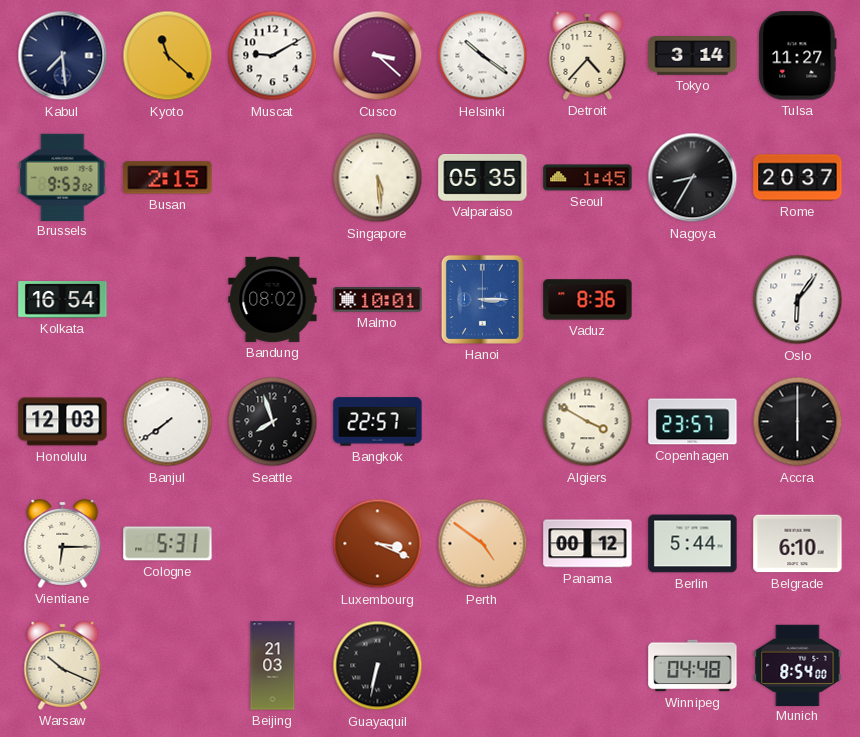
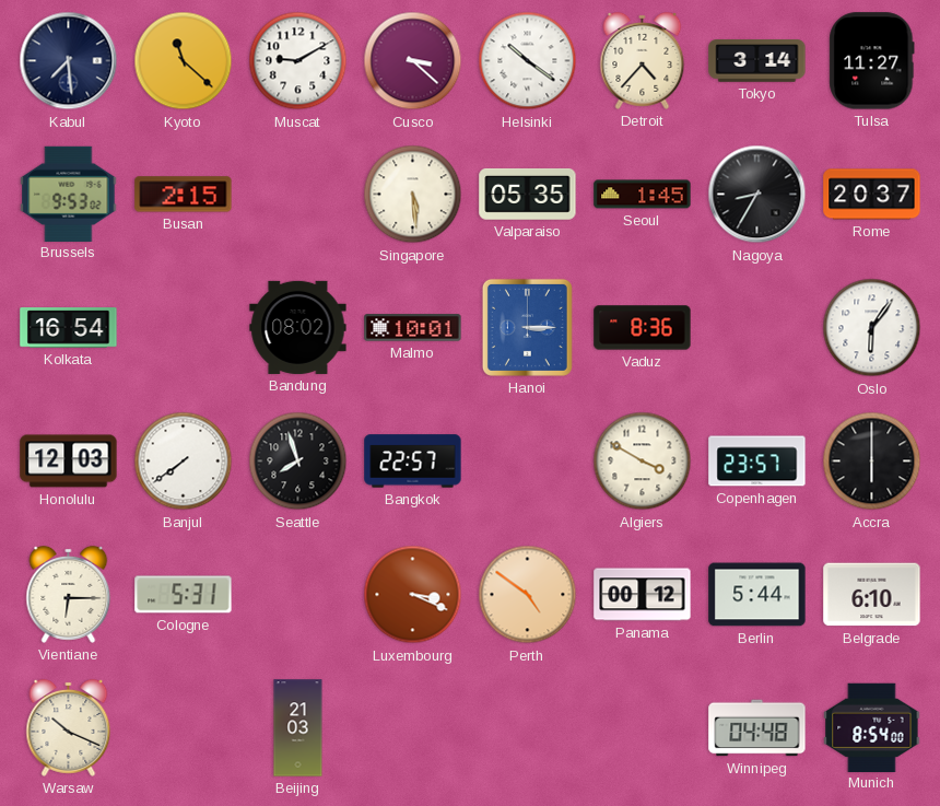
Guayaquil: 6:32 -> none (378, 666)
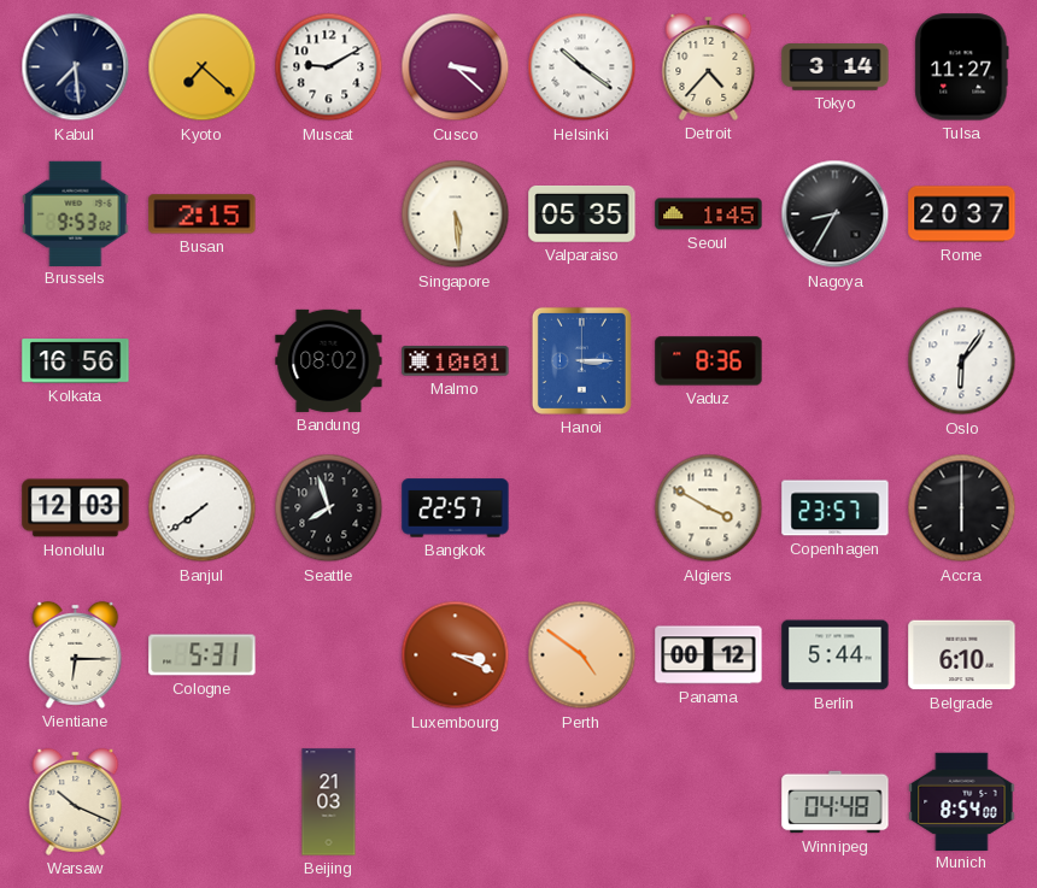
Kyoto: 11:22 -> 7:22 (203, 67)
Kolkata: 16:54 -> 16:56 (76, 361)
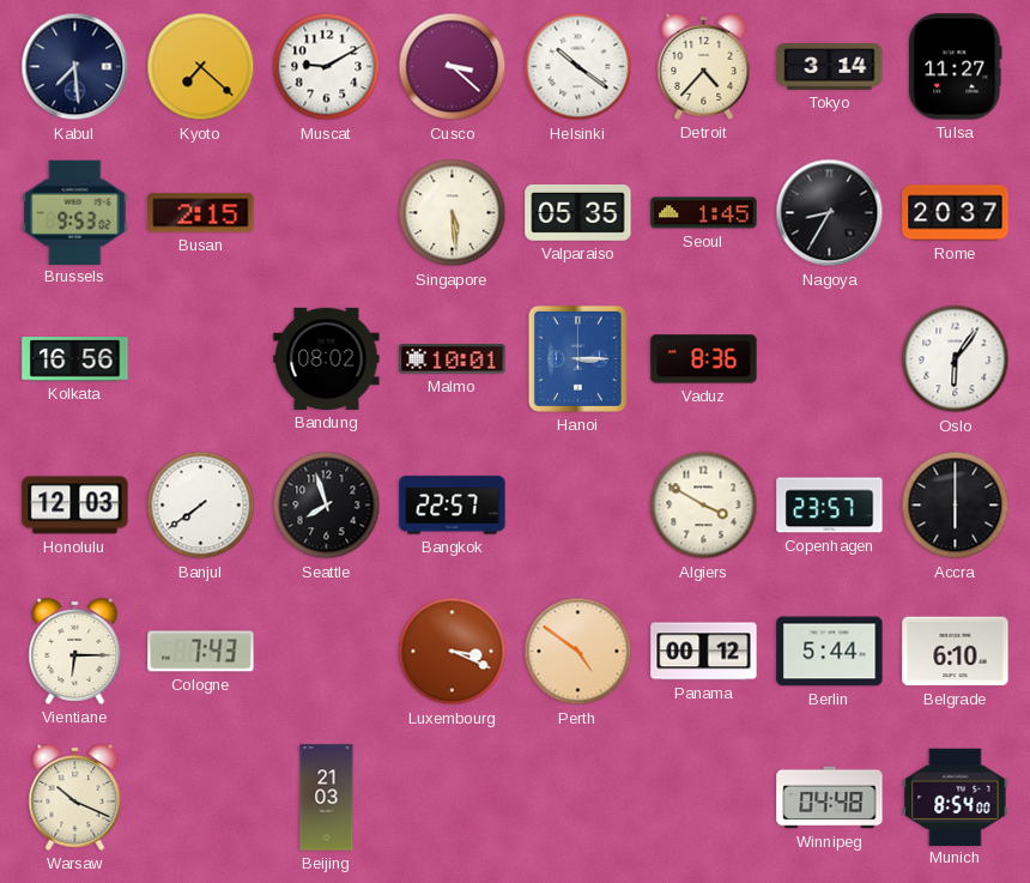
Cologne: 5:31 -> 7:43 (201, 652)
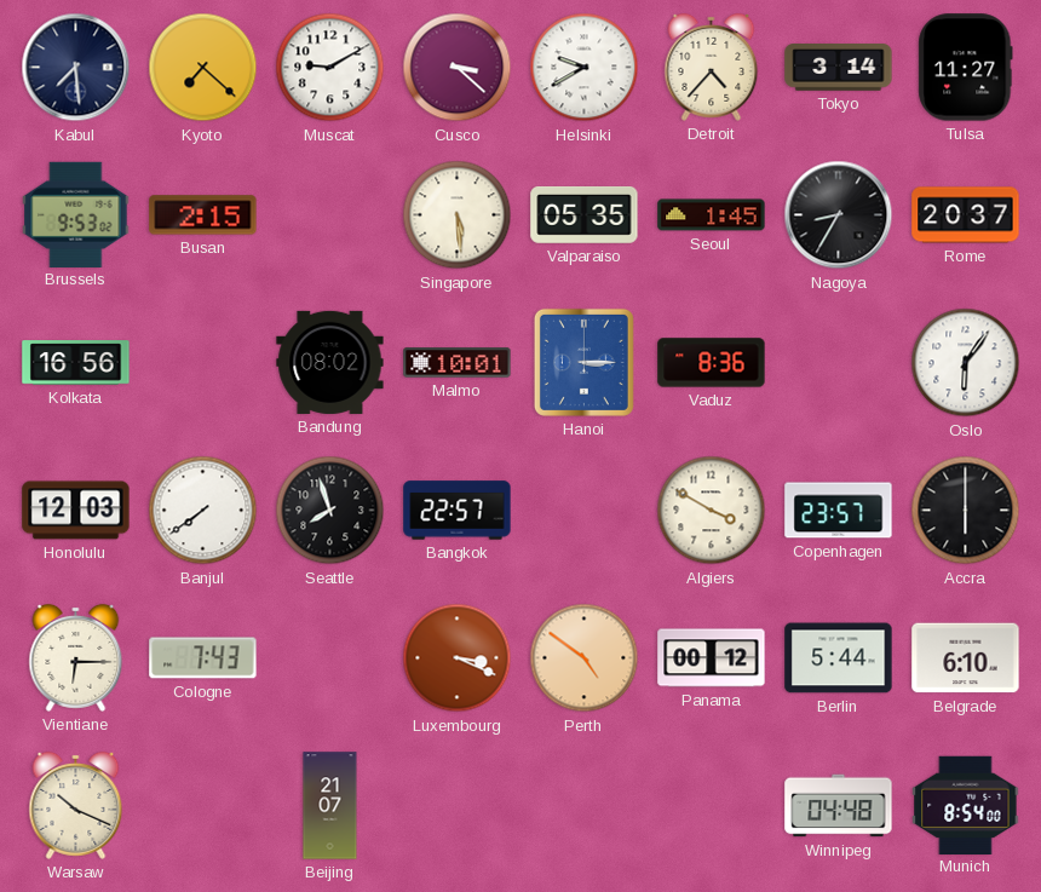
Helsinki: 10:21 -> 9:40 (585, 68)
Beijing: 21:03 -> 21:07 (330, 806)
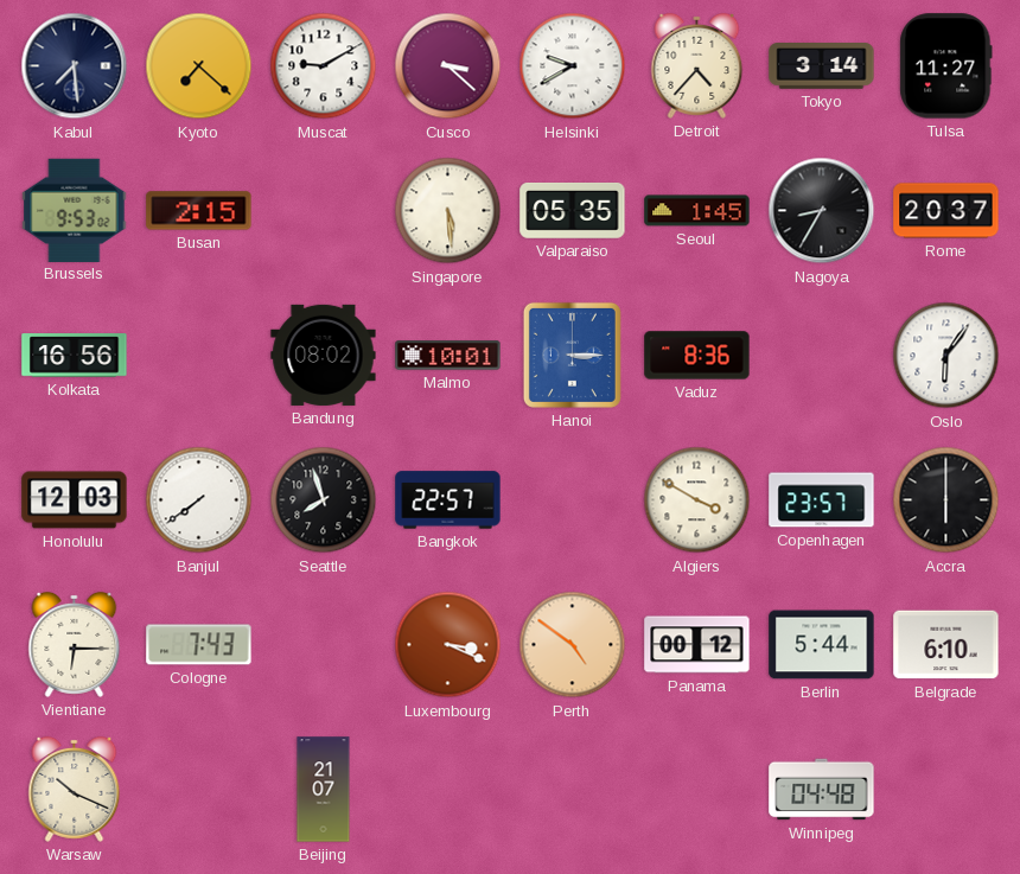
Munich: 8:54 -> none (966, 805)
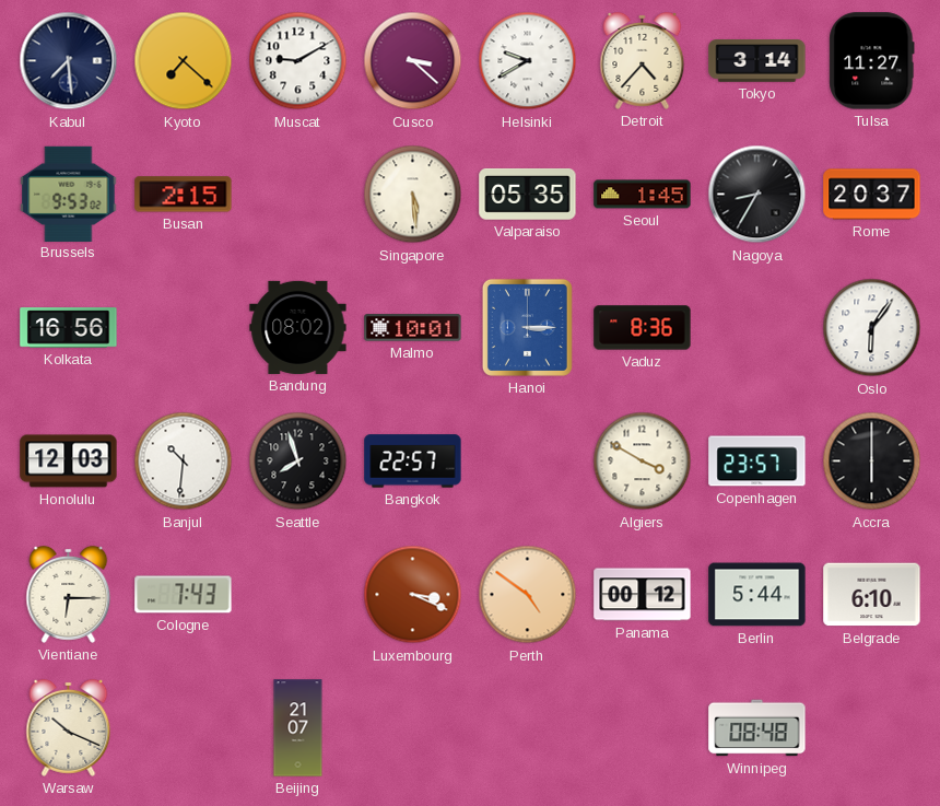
Banjul: 7:39 -> 10:31 (184, 462)
Winnipeg: 04:48 -> 08:48 (757, 728)
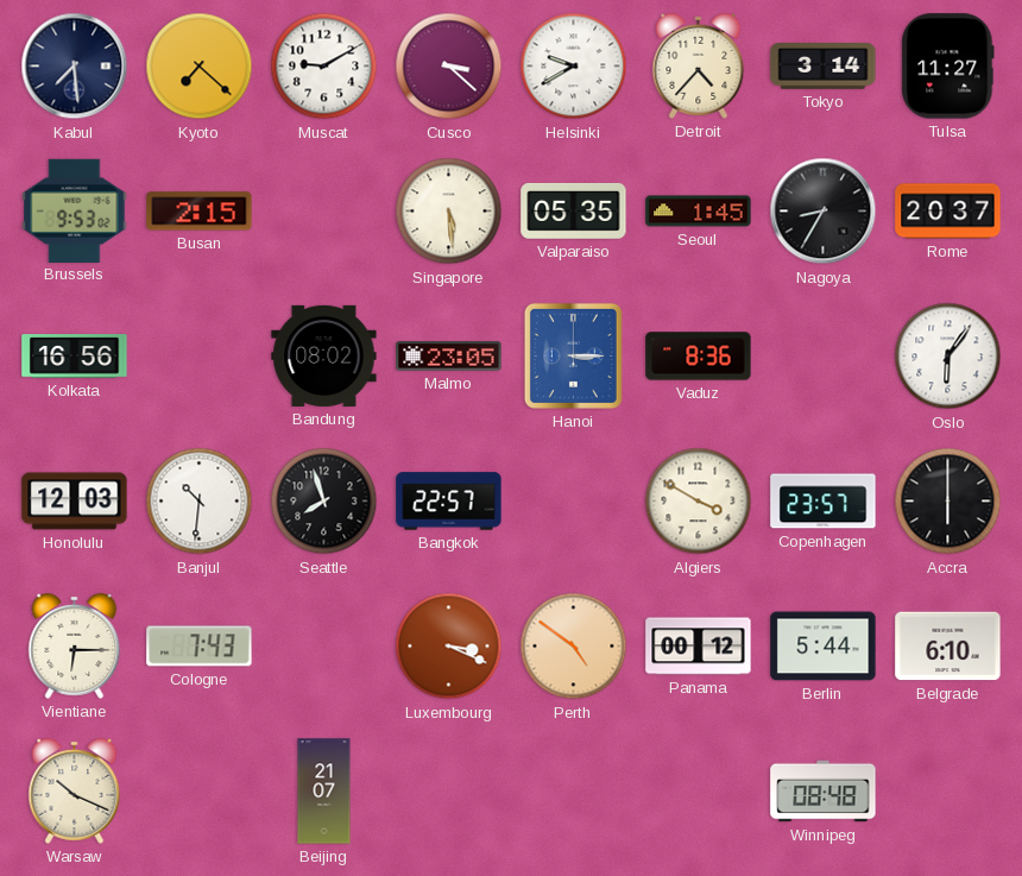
Malmo: 10:01 -> 23:05 (449, 357)
